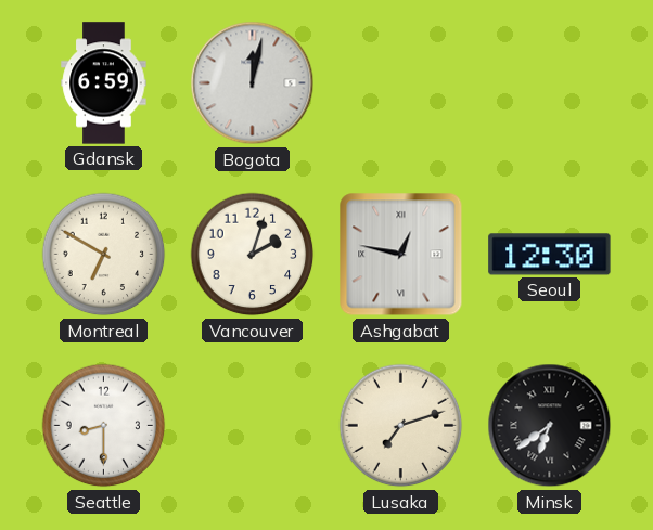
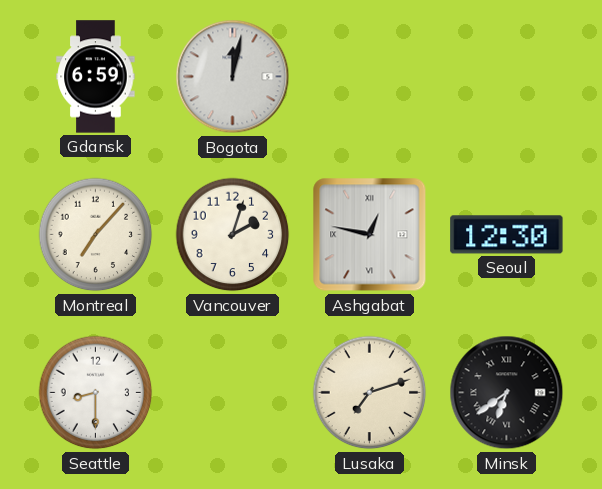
Montreal: 6:50 -> 7:07 (96, 235)
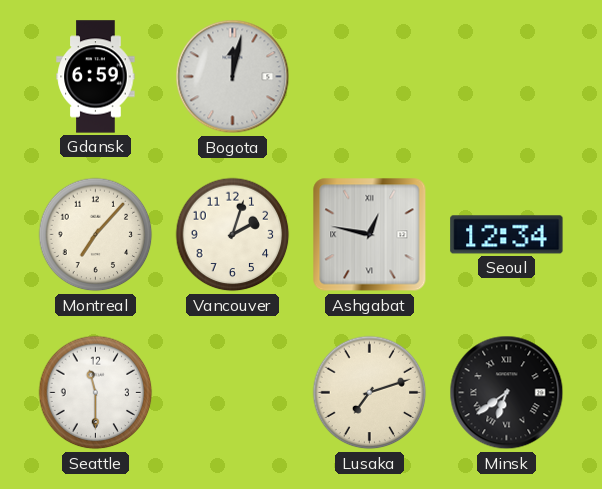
Seoul: 12:30 -> 12:34 (507, 235)
Seattle: 8:30 -> 11:30 (96, 393)
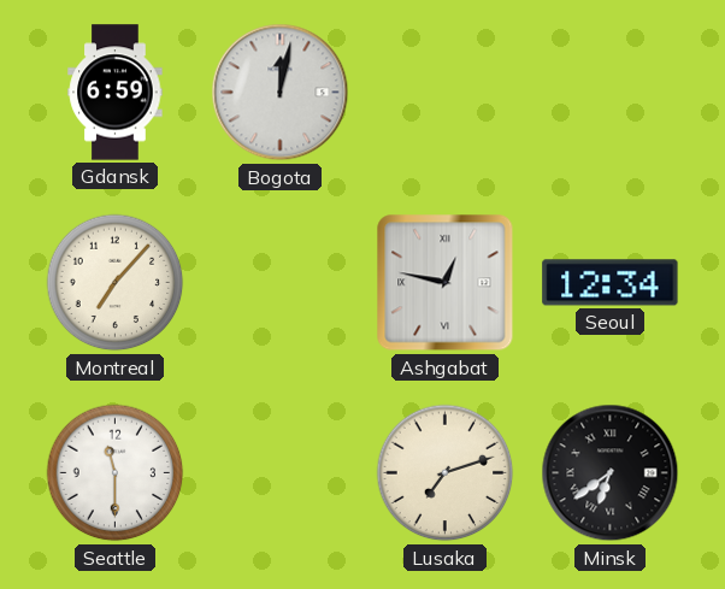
Vancouver: 2:03 -> none (233, 235)
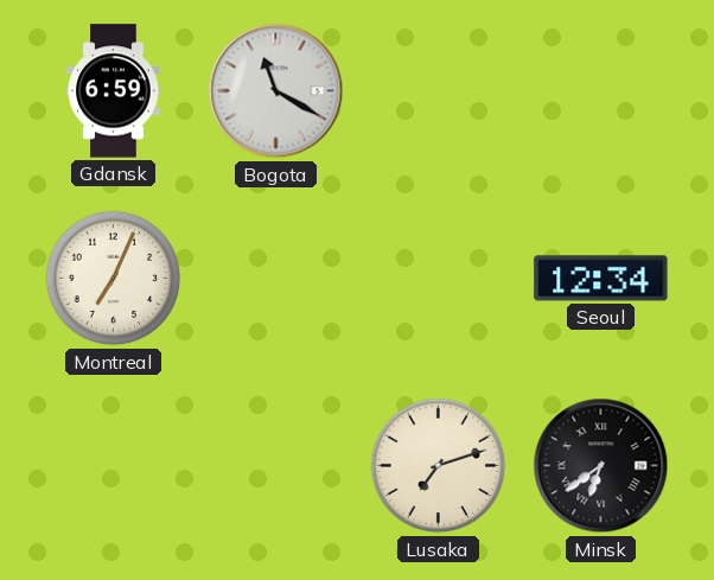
Bogota: 12:02 -> 11:20 (276, 91)
Montreal: 7:07 -> 7:04 (114, 279)
Ashgabat: 12:47 -> none (446, 283)
Seattle: 11:30 -> none (116, 473)
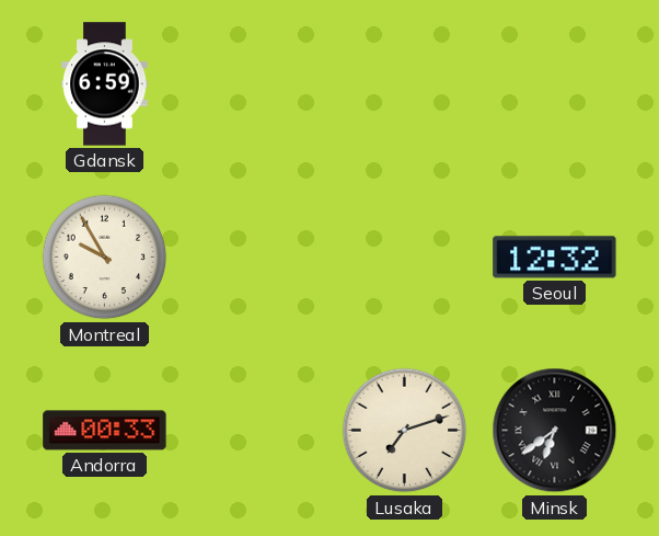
Bogota: 11:20 -> none (276, 91)
Montreal: 7:04 -> 9:55 (105, 258)
Seoul: 12:34 -> 12:32 (555, 258)
Andorra: none -> 00:33 (105, 431)
